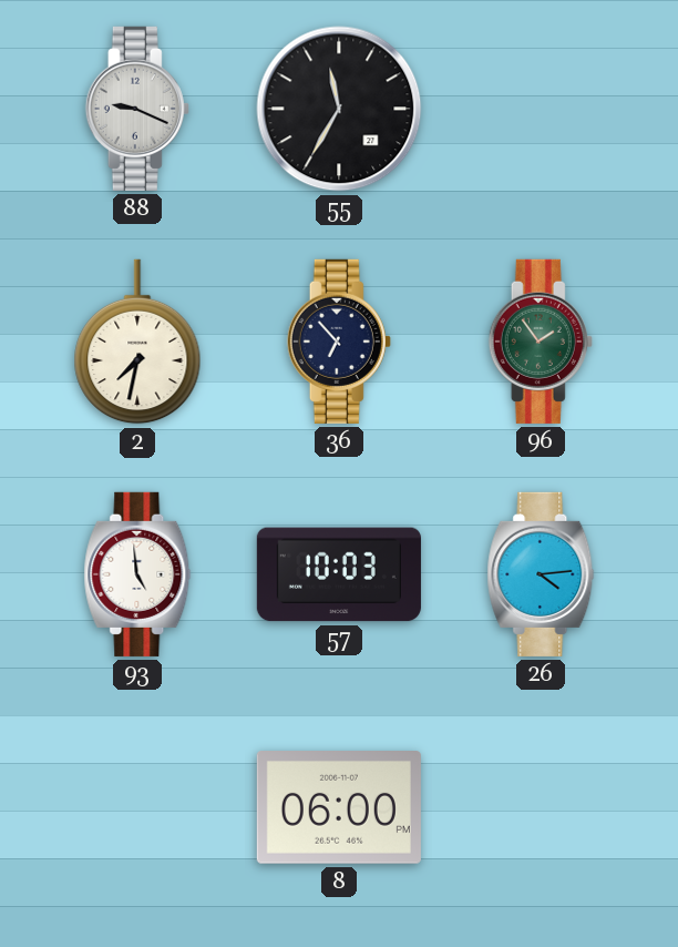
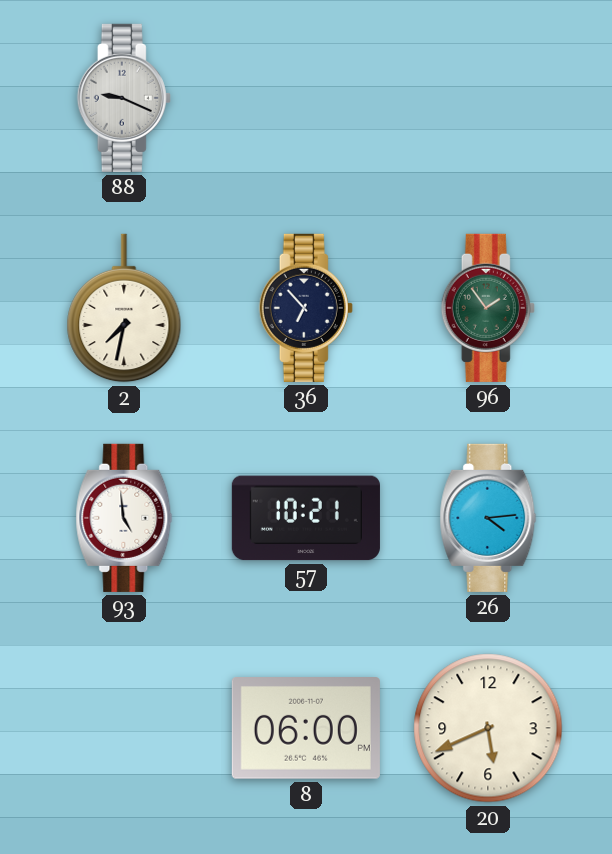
55: 11:35 -> none (339, 109)
57: 10:03 -> 10:21 (306, 518)
20: none -> 5:41 (488, 728)
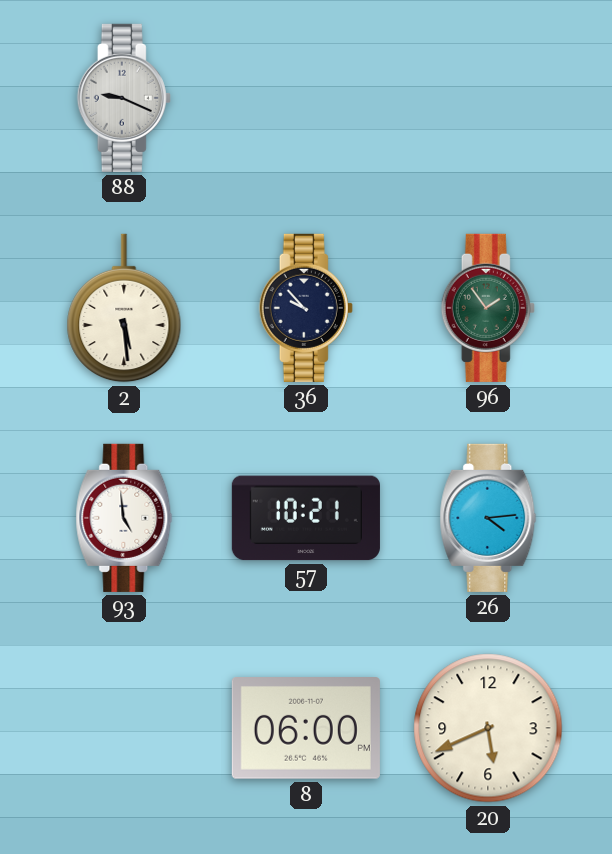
2: 7:32 -> 5:29 (124, 308)
36: 6:53 -> 9:53 (306, 308)
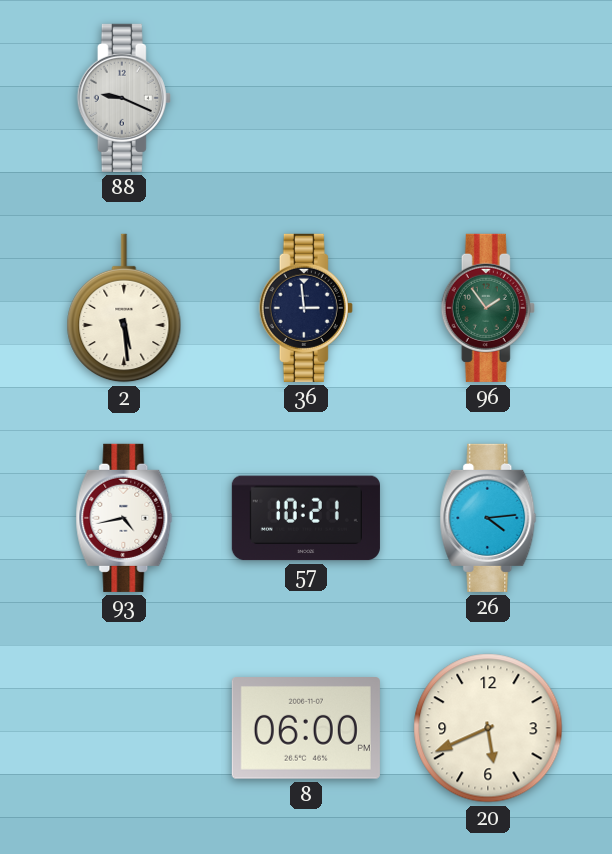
36: 9:53 -> 2:59 (306, 308)
93: 4:59 -> 4:43 (124, 518)
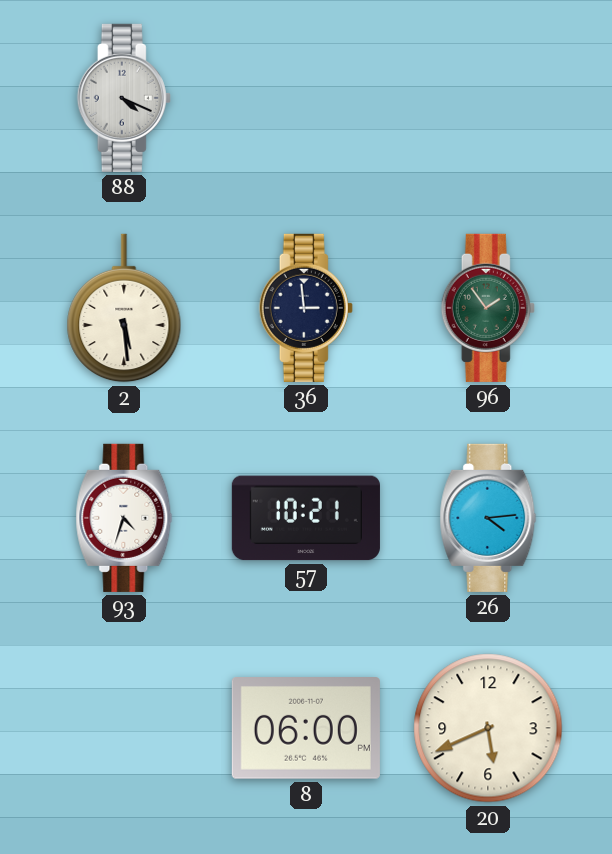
88: 9:19 -> 4:19 (124, 98)
93: 4:43 -> 4:33 (124, 518)
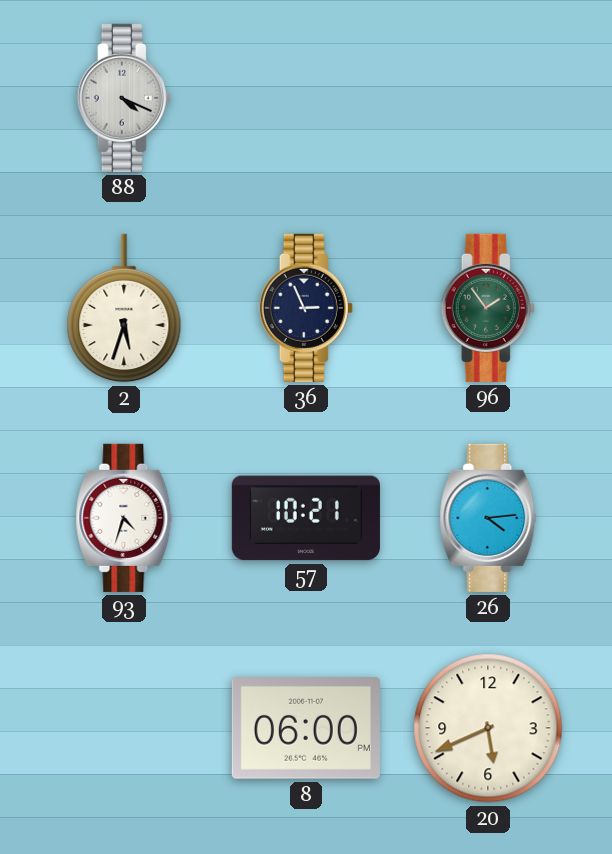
2: 5:29 -> 5:33 (124, 308)
36: 2:59 -> 2:56 (306, 308)
